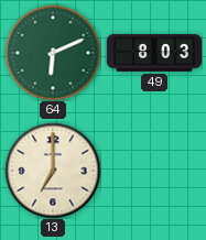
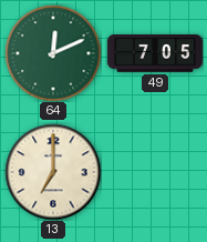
64: 6:11 -> 12:11 (53, 53)
49: 8:03 -> 7:05 (155, 53)
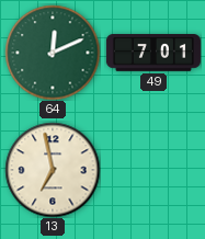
49: 7:05 -> 7:01 (153, 53)
13: 7:00 -> 6:58 (53, 170)
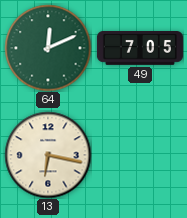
49: 7:01 -> 7:05 (140, 48)
13: 6:58 -> 6:17 (48, 155)
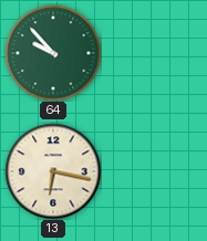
64: 12:11 -> 9:53 (53, 53)
49: 7:05 -> none (140, 48)
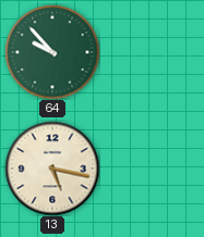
13: 6:17 -> 5:17 (52, 169)
